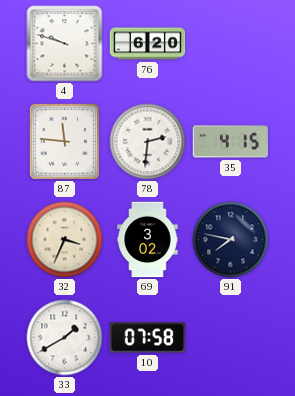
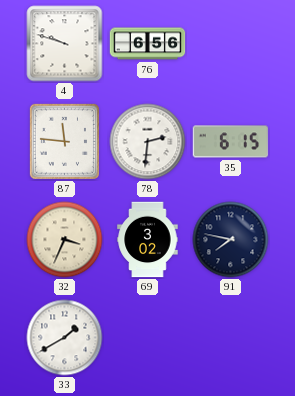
76: 6:20 -> 6:56 (148, 44)
35: 4:15 -> 6:15 (231, 142)
10: 07:58 -> none (148, 338)
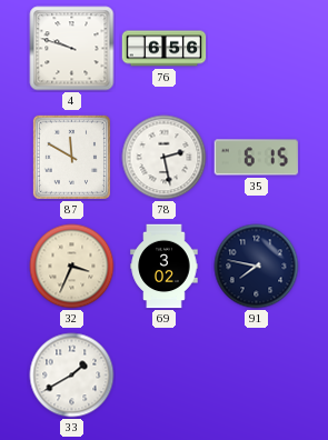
87: 11:46 -> 11:50 (71, 157)
78: 2:31 -> 2:28 (165, 158)
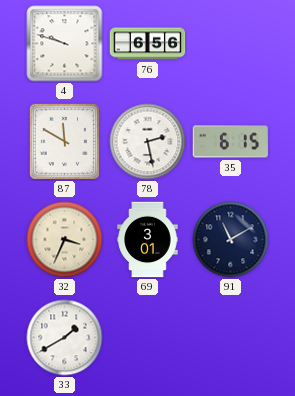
69: 3:02 -> 3:01 (148, 240)
91: 7:47 -> 11:10 (231, 240)
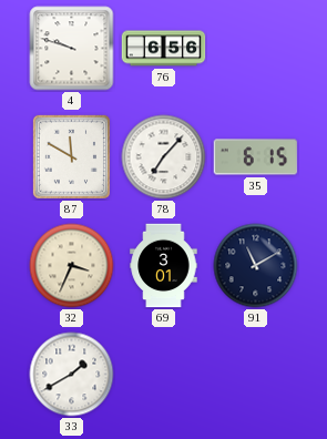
78: 2:28 -> 7:07 (164, 157)
